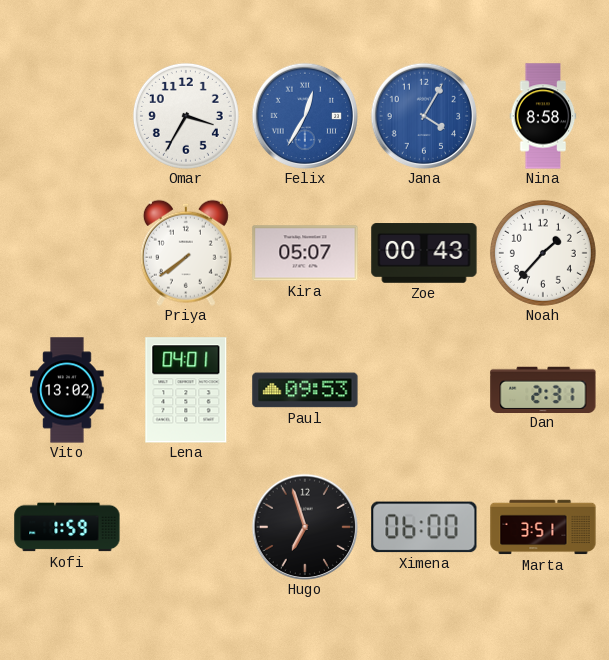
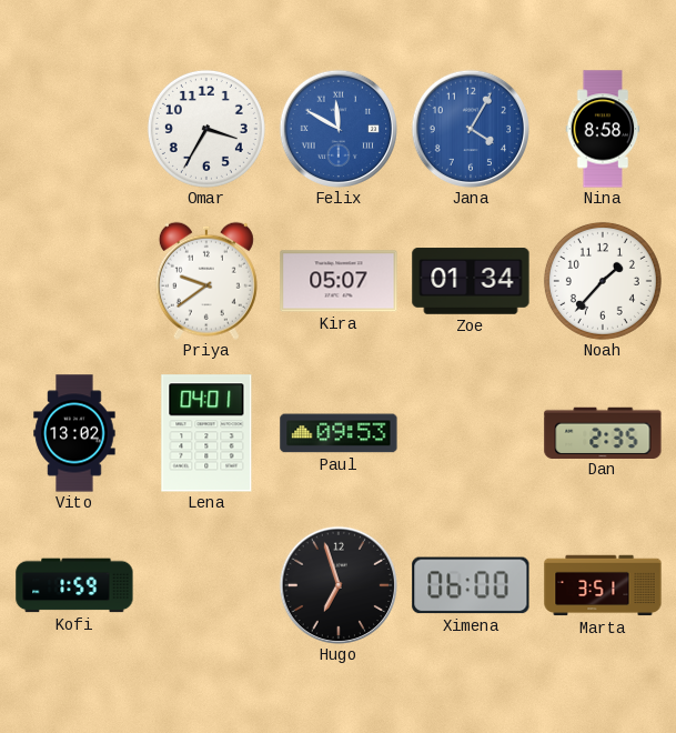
Felix: 12:35 -> 11:50 (339, 129)
Priya: 7:39 -> 9:39 (206, 281)
Zoe: 00:43 -> 01:34 (471, 281)
Dan: 2:31 -> 2:35 (603, 432)
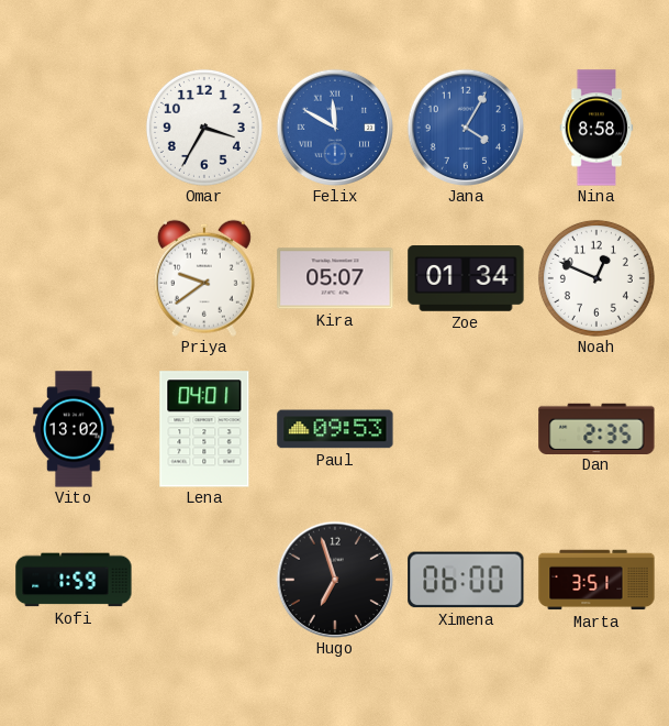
Noah: 1:37 -> 12:49 (596, 278)
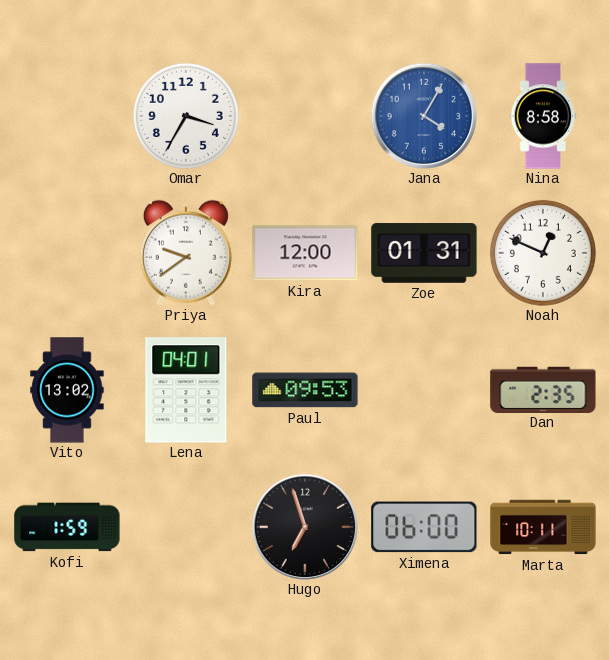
Felix: 11:50 -> none (335, 128)
Kira: 05:07 -> 12:00 (305, 253)
Zoe: 01:34 -> 01:31 (424, 253)
Marta: 3:51 -> 10:11 (543, 527)
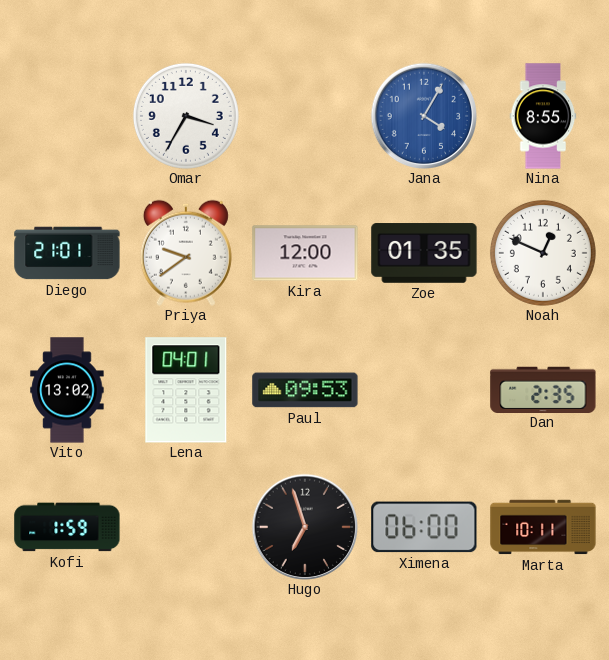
Nina: 8:58 -> 8:55 (543, 116)
Diego: none -> 21:01 (67, 253)
Zoe: 01:31 -> 01:35 (424, 253)
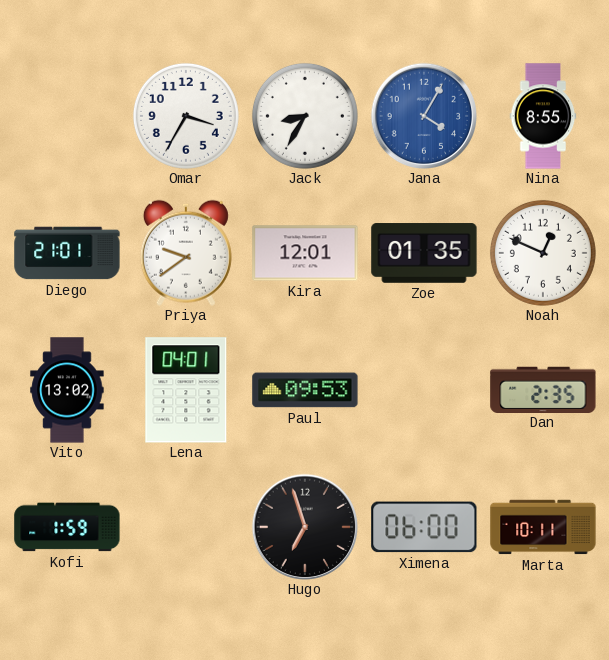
Jack: none -> 8:35 (305, 116)
Kira: 12:00 -> 12:01 (305, 253)
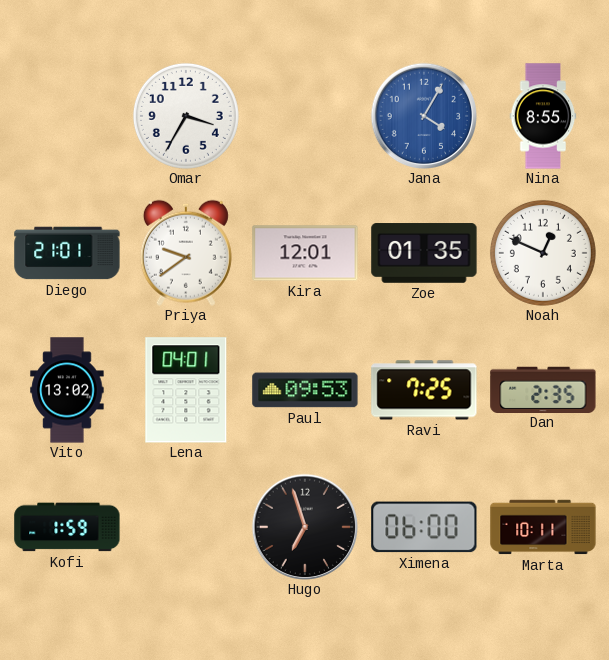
Jack: 8:35 -> none (305, 116)
Ravi: none -> 7:25 (424, 390)
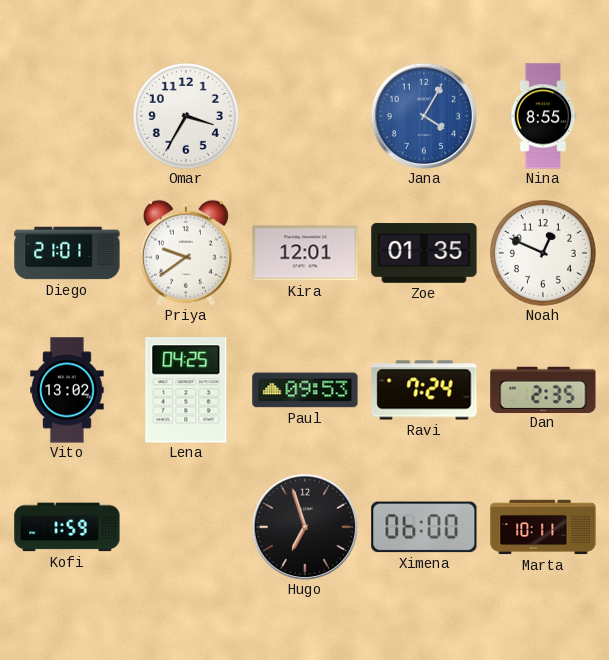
Lena: 04:01 -> 04:25 (186, 390)
Ravi: 7:25 -> 7:24 (424, 390)
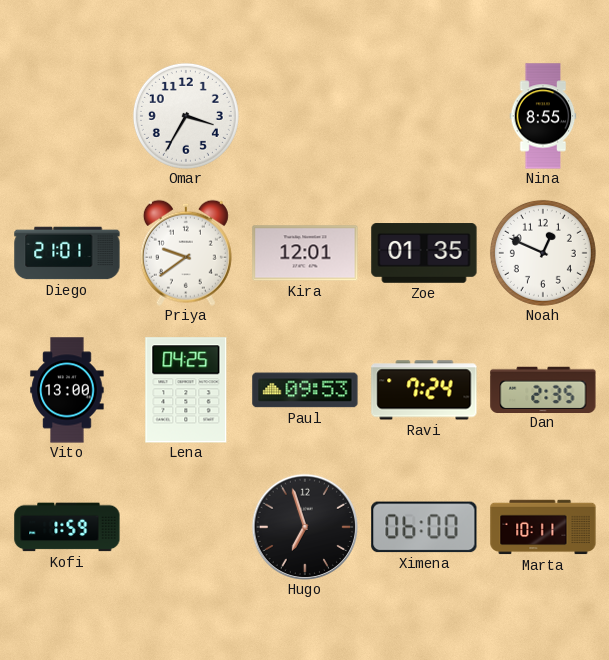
Jana: 4:05 -> none (424, 116)
Vito: 13:02 -> 13:00 (67, 390)
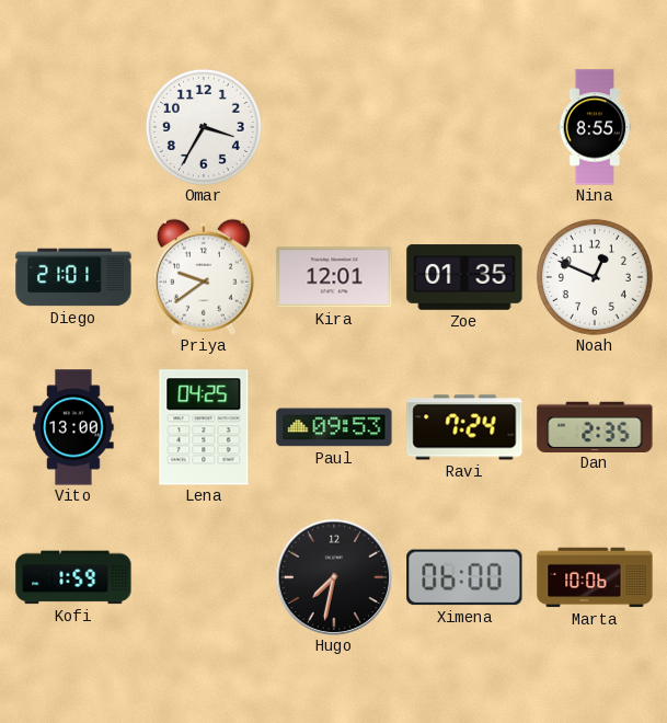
Hugo: 6:57 -> 7:32 (334, 577)
Marta: 10:11 -> 10:06 (595, 577)
